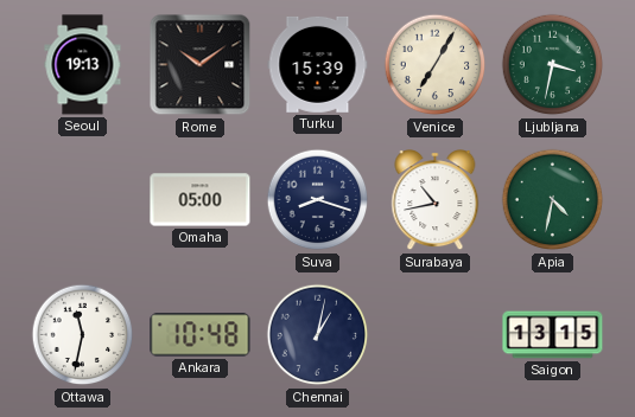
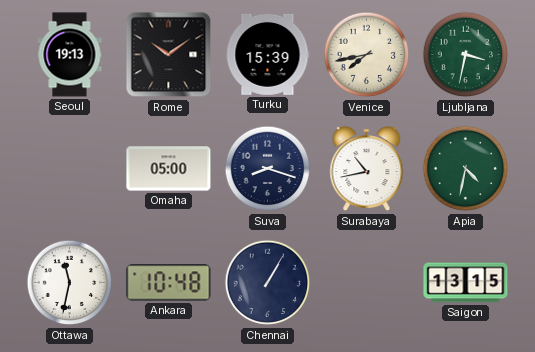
Venice: 7:05 -> 7:43 (367, 55)
Chennai: 1:02 -> 1:05 (268, 283)
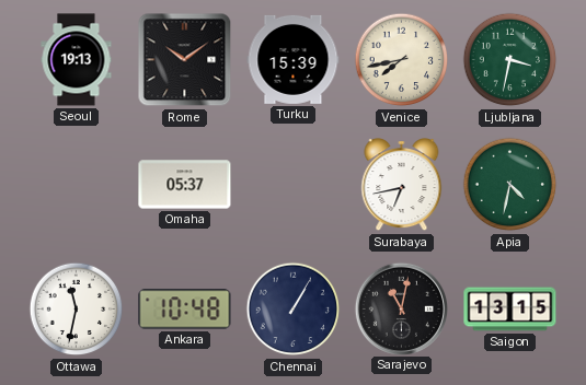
Omaha: 05:00 -> 05:37 (185, 185)
Suva: 8:18 -> none (268, 169)
Surabaya: 10:43 -> 6:43 (402, 185)
Sarajevo: none -> 11:02 (401, 308)
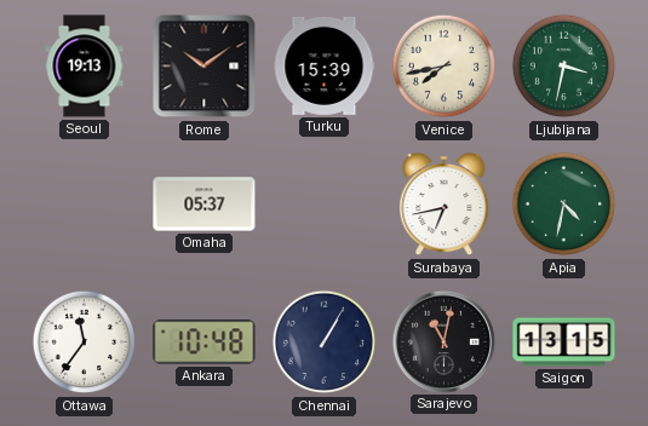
Ottawa: 11:32 -> 11:36 (85, 342)
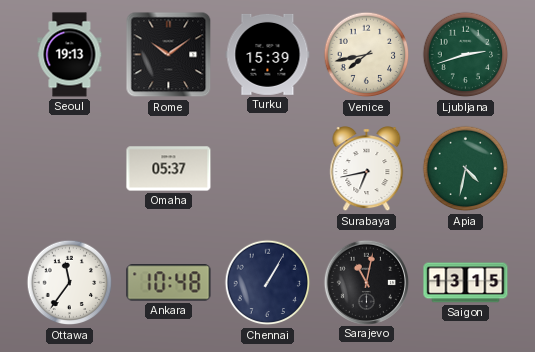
Ljubljana: 3:32 -> 2:42 (466, 55)
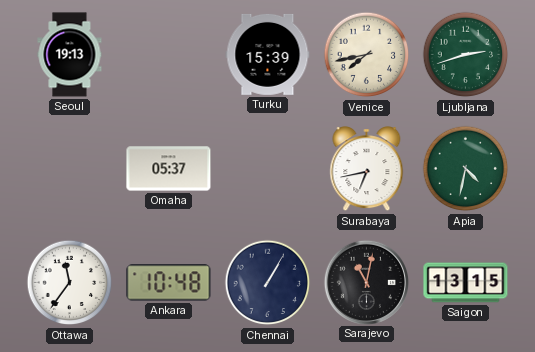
Rome: 10:09 -> none (169, 55)
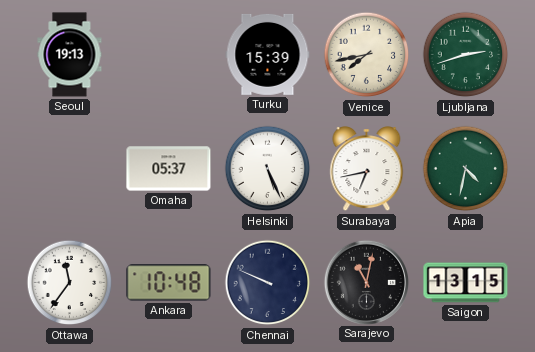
Helsinki: none -> 5:26 (268, 169)
Chennai: 1:05 -> 9:49 (268, 283)
